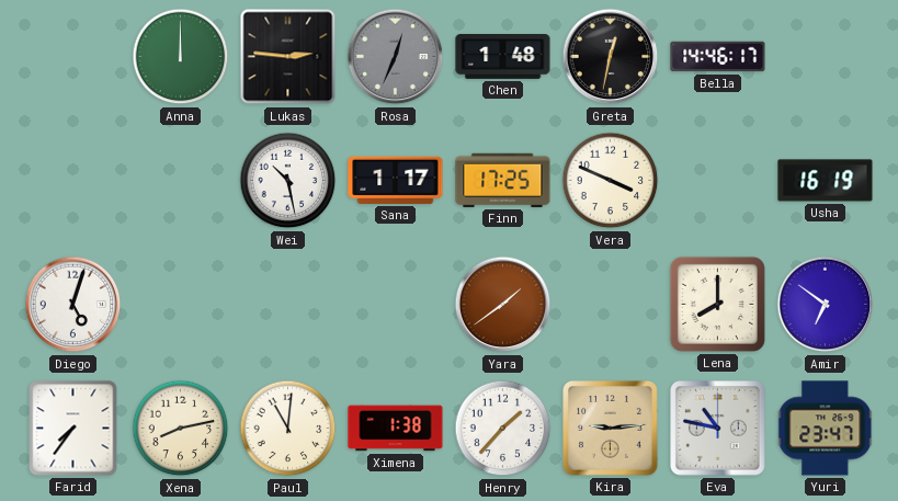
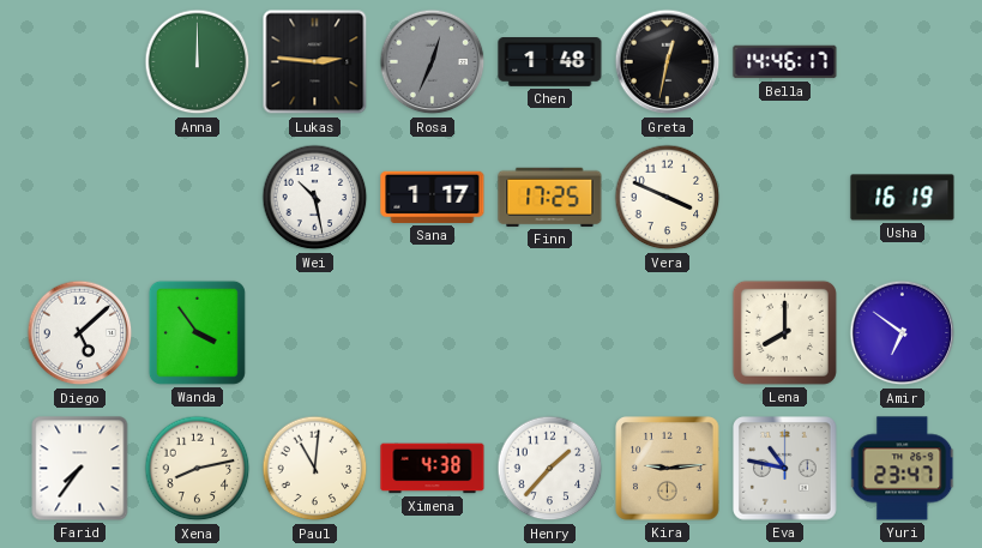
Diego: 5:03 -> 5:08 (80, 333)
Wanda: none -> 3:54 (197, 332)
Yara: 1:39 -> none (503, 305)
Ximena: 1:38 -> 4:38 (433, 469)
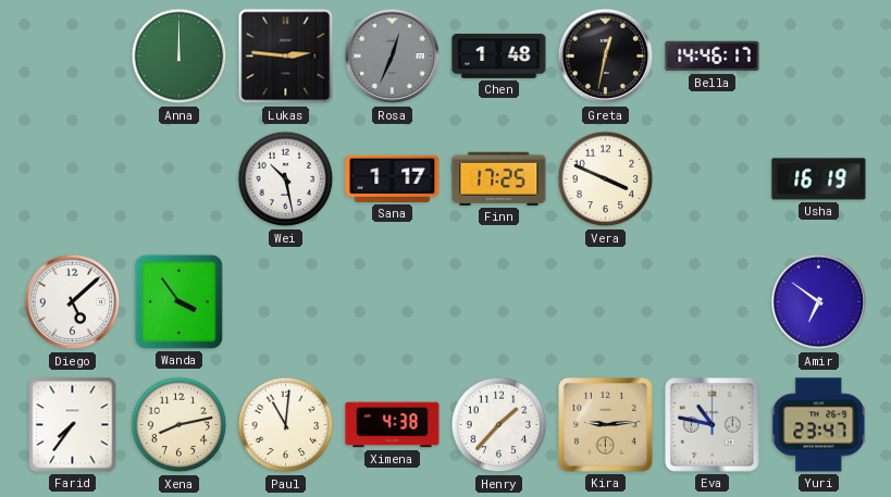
Lena: 8:00 -> none (784, 332)
